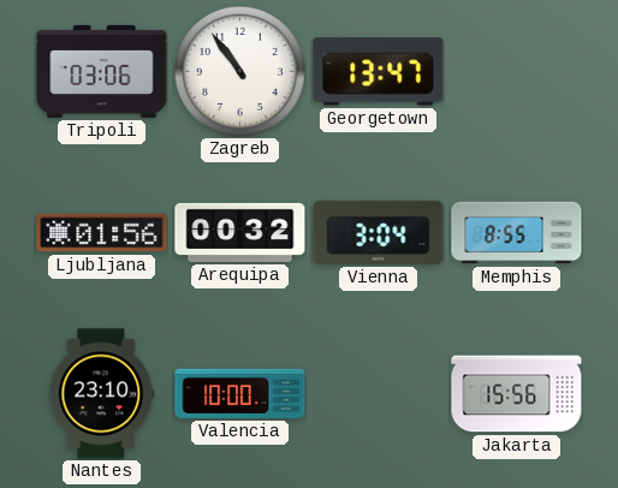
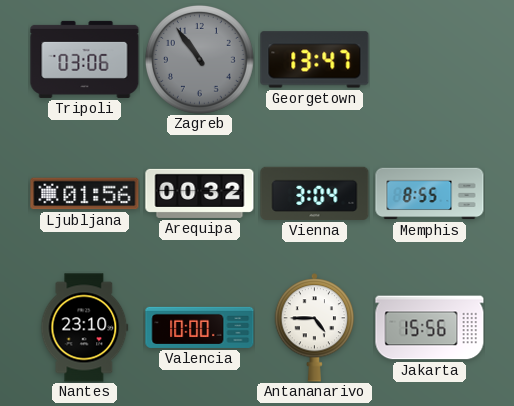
Zagreb dial: white -> grey (199, 59)
Antananarivo: none -> 4:45 (315, 328)
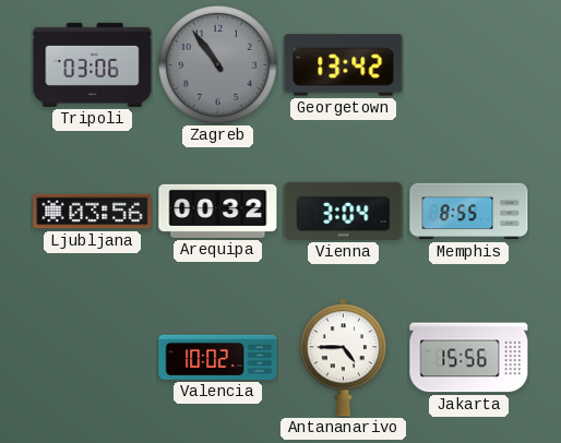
Georgetown: 13:47 -> 13:42 (344, 65)
Ljubljana: 01:56 -> 03:56 (93, 212)
Nantes: 23:10 -> none (85, 328)
Valencia: 10:00 -> 10:02 (218, 357)
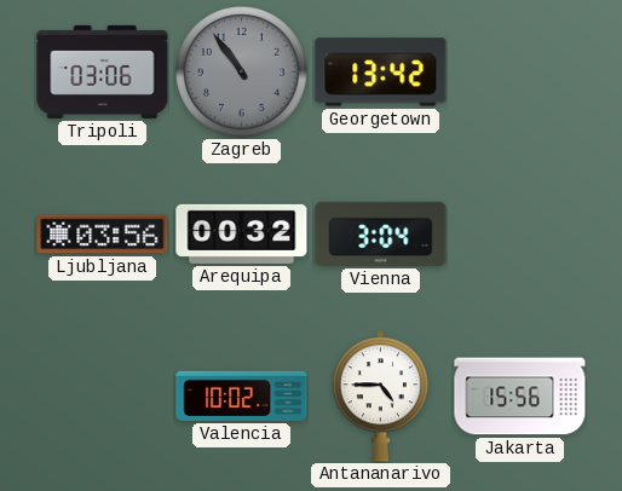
Memphis: 8:55 -> none (469, 212)
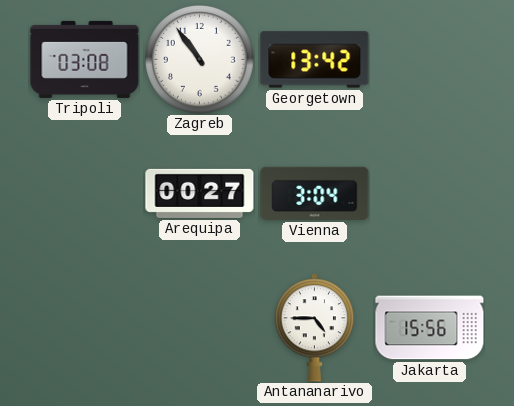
Tripoli: 03:06 -> 03:08 (85, 59)
Zagreb dial: grey -> white (199, 59)
Ljubljana: 03:56 -> none (103, 235)
Arequipa: 00:32 -> 00:27 (200, 193)
Valencia: 10:02 -> none (242, 395)
